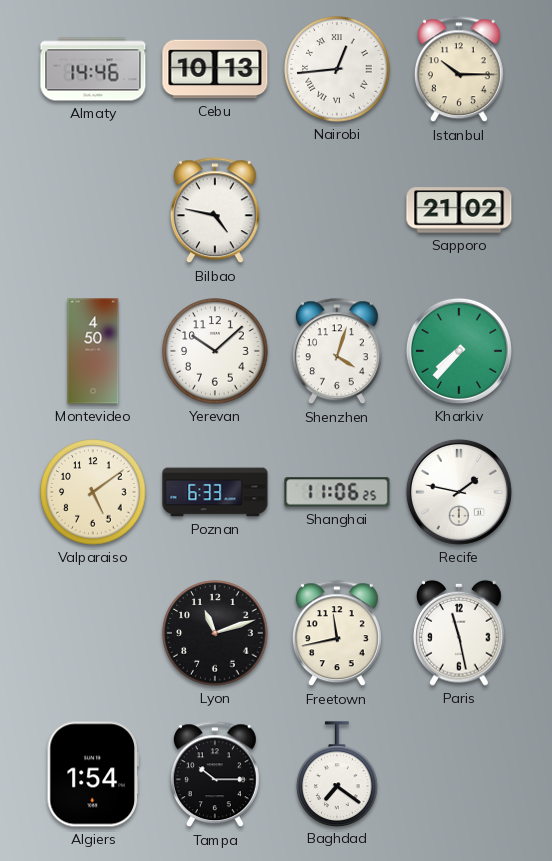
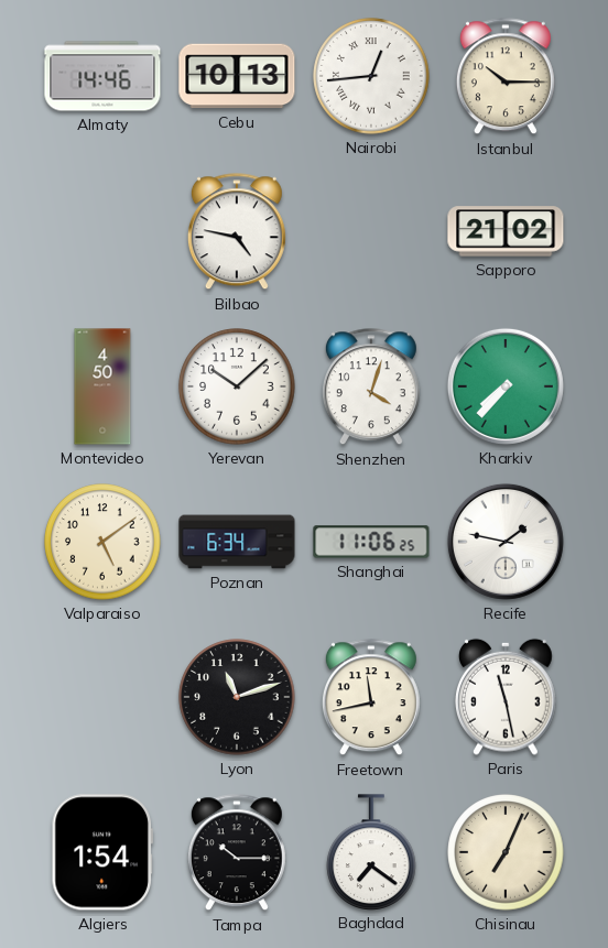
Poznan: 6:33 -> 6:34 (237, 542)
Chisinau: none -> 7:04 (506, 852)
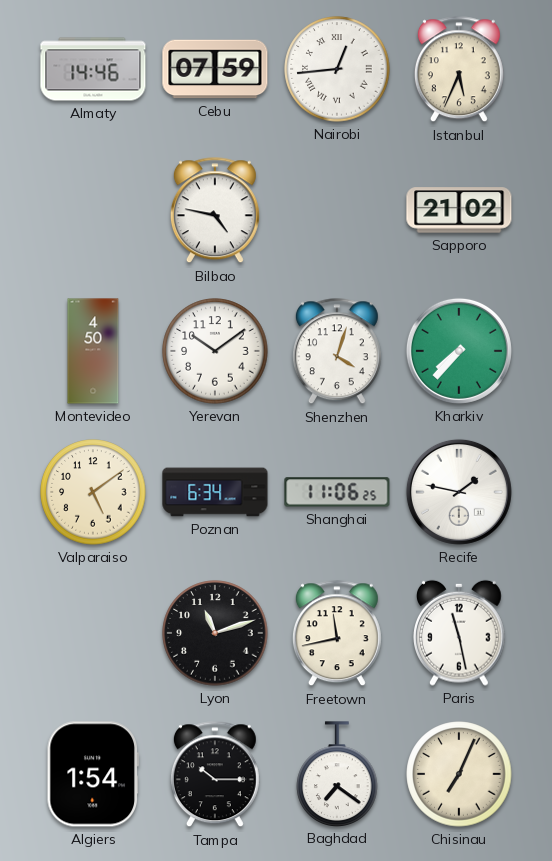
Cebu: 10:13 -> 07:59 (215, 69)
Istanbul: 10:15 -> 5:34 (459, 70)
Yerevan: 10:08 -> 10:09 (215, 351)
